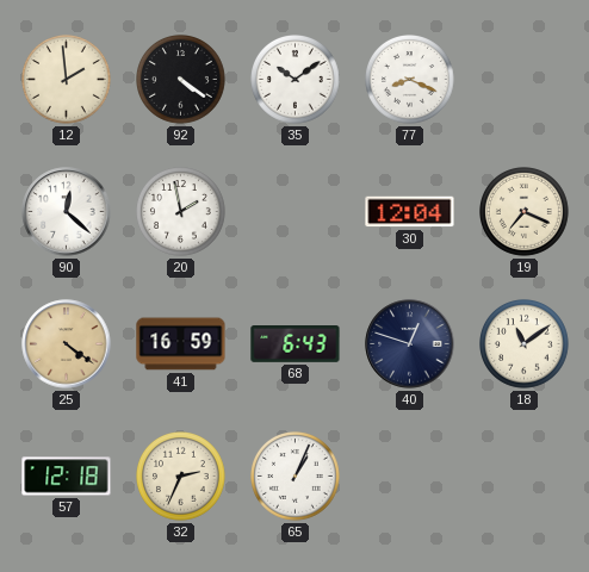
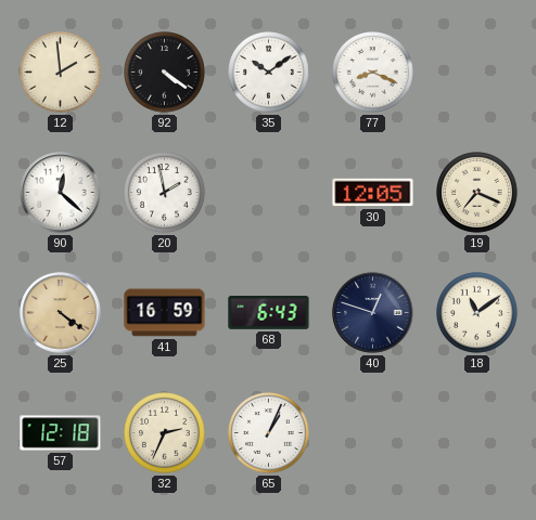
30: 12:04 -> 12:05 (373, 193)
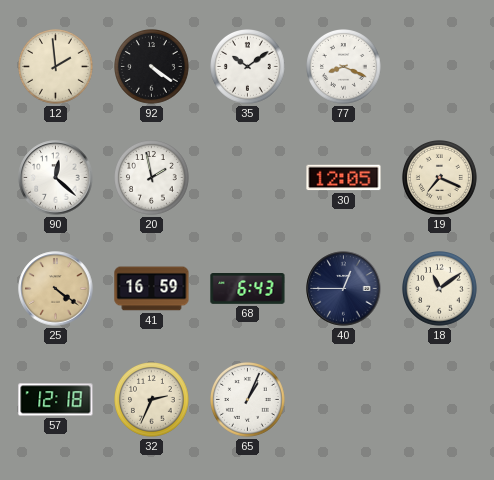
40: 12:48 -> 12:45 (344, 289)
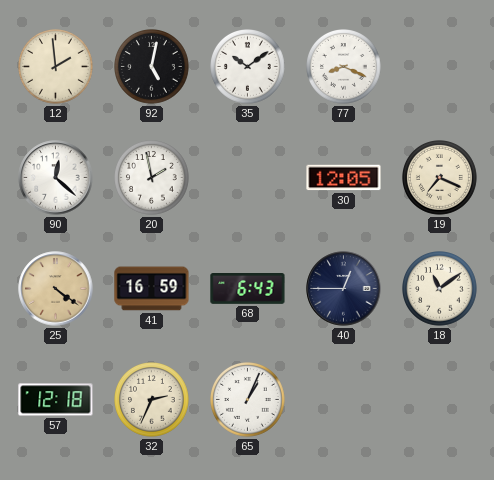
92: 4:21 -> 5:02 (152, 67)
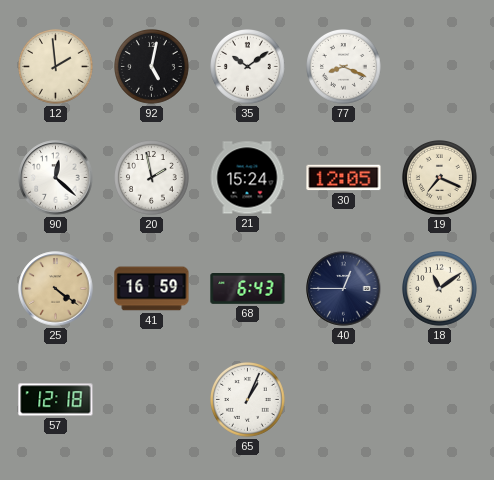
21: none -> 15:24 (247, 178)
32: 2:34 -> none (152, 400)
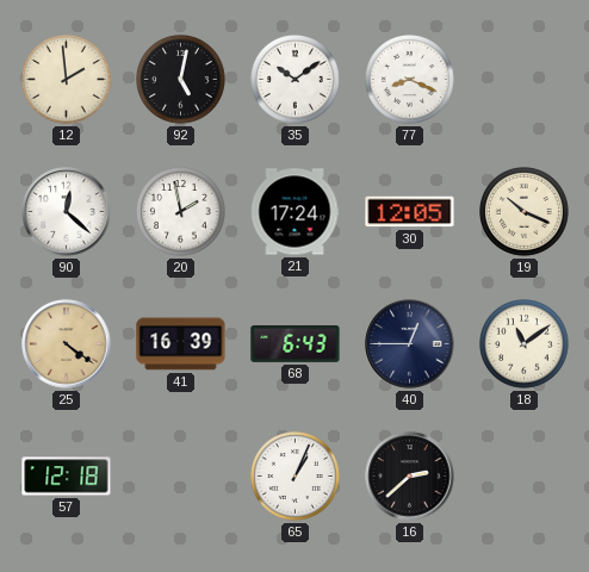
21: 15:24 -> 17:24 (294, 212)
19: 7:19 -> 10:19 (525, 212)
41: 16:59 -> 16:39 (181, 344)
16: none -> 2:38 (410, 477)
